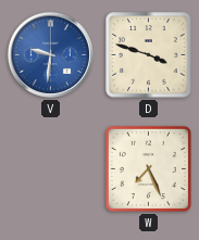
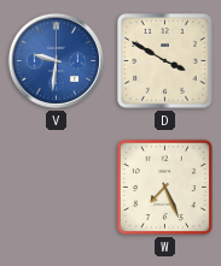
D: 3:48 -> 3:50 (165, 61)
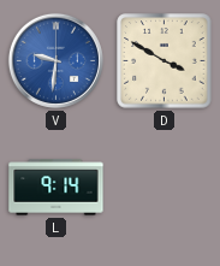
L: none -> 9:14 (57, 188)
W: 7:26 -> none (164, 187)
